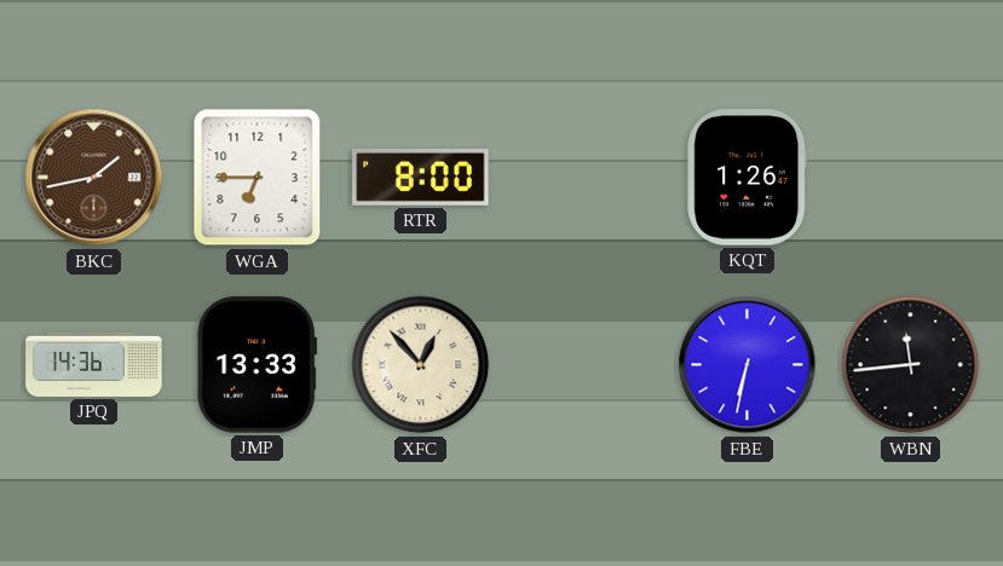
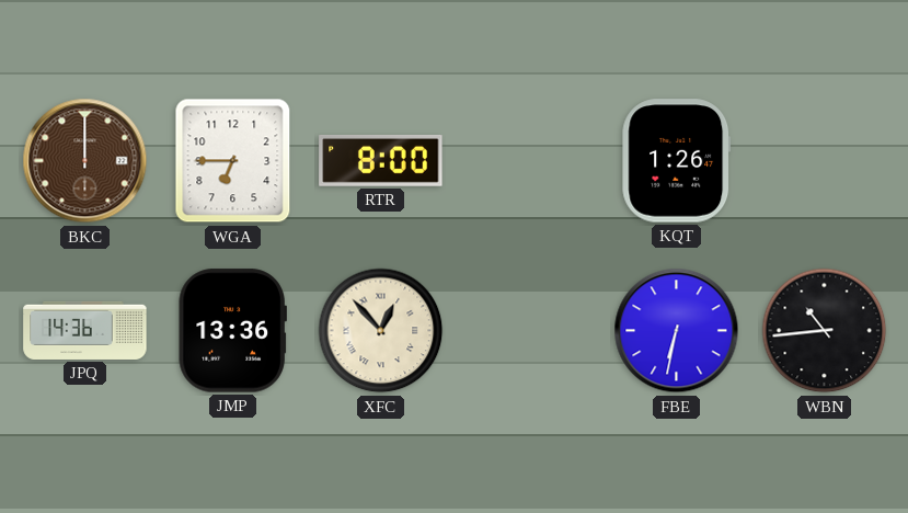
BKC: 1:43 -> 12:00 (85, 161)
JMP: 13:33 -> 13:36 (232, 331)
WBN: 11:44 -> 10:44 (825, 331)
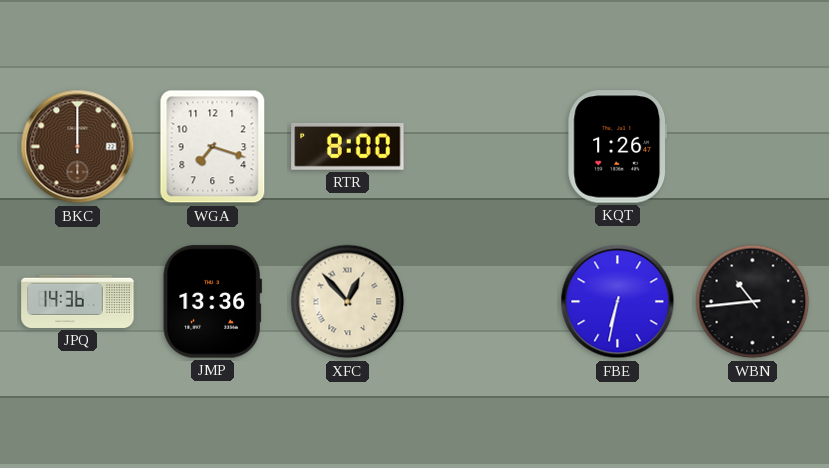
WGA: 6:45 -> 7:18 (213, 147)
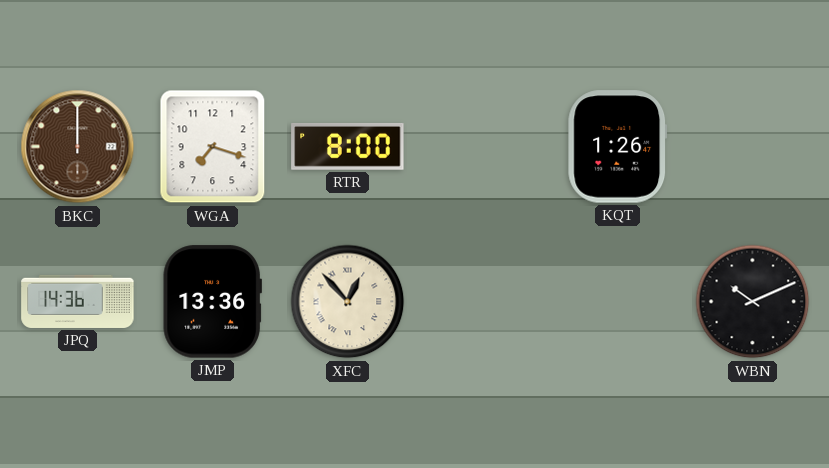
FBE: 6:32 -> none (618, 302)
WBN: 10:44 -> 10:11 (753, 302)
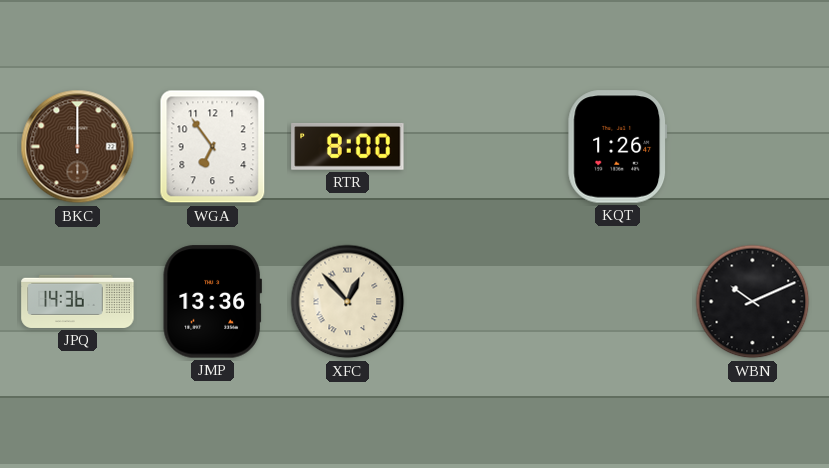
WGA: 7:18 -> 6:54 (213, 147)
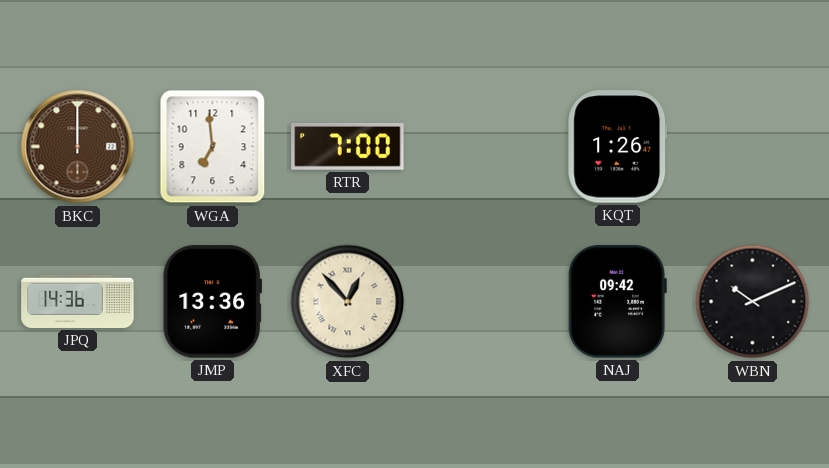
WGA: 6:54 -> 6:59 (213, 147)
RTR: 8:00 -> 7:00 (348, 147)
NAJ: none -> 09:42 (617, 302)
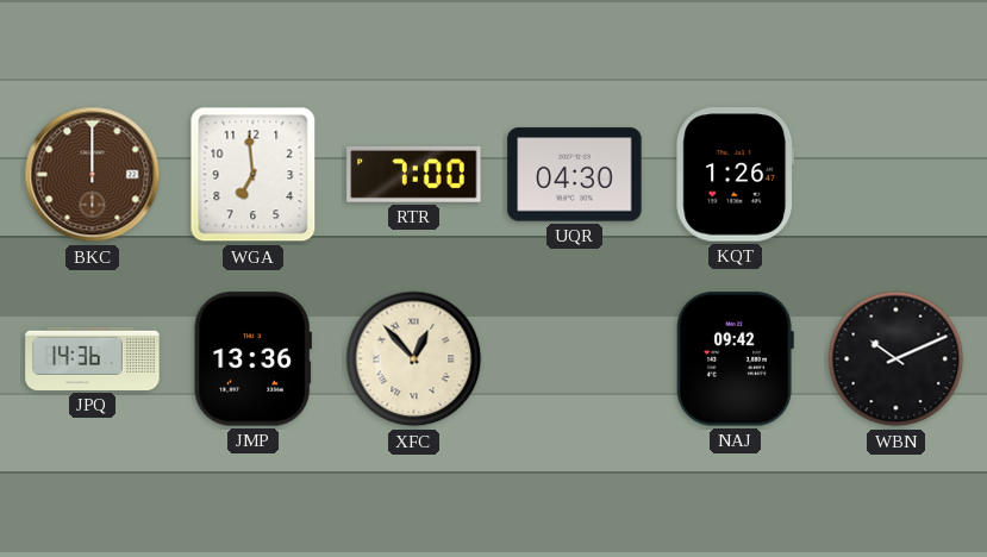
UQR: none -> 04:30 (575, 175)
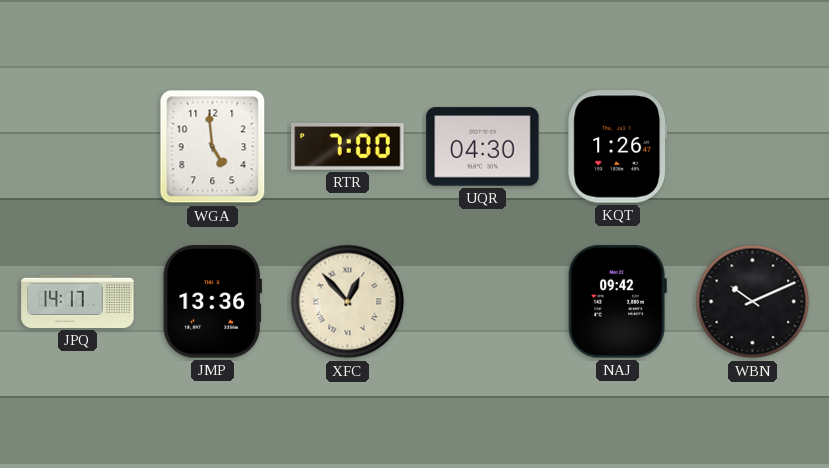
BKC: 12:00 -> none (93, 175)
WGA: 6:59 -> 4:59 (213, 147)
JPQ: 14:36 -> 14:17 (78, 301)
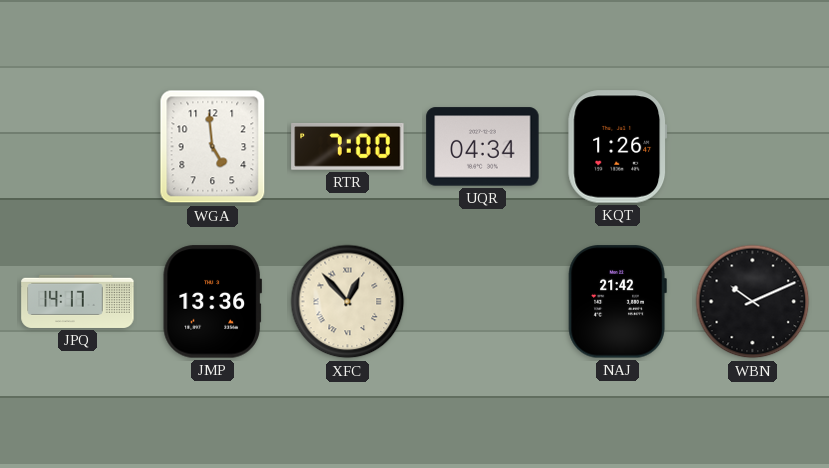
UQR: 04:30 -> 04:34 (483, 147)
NAJ: 09:42 -> 21:42 (617, 302)
